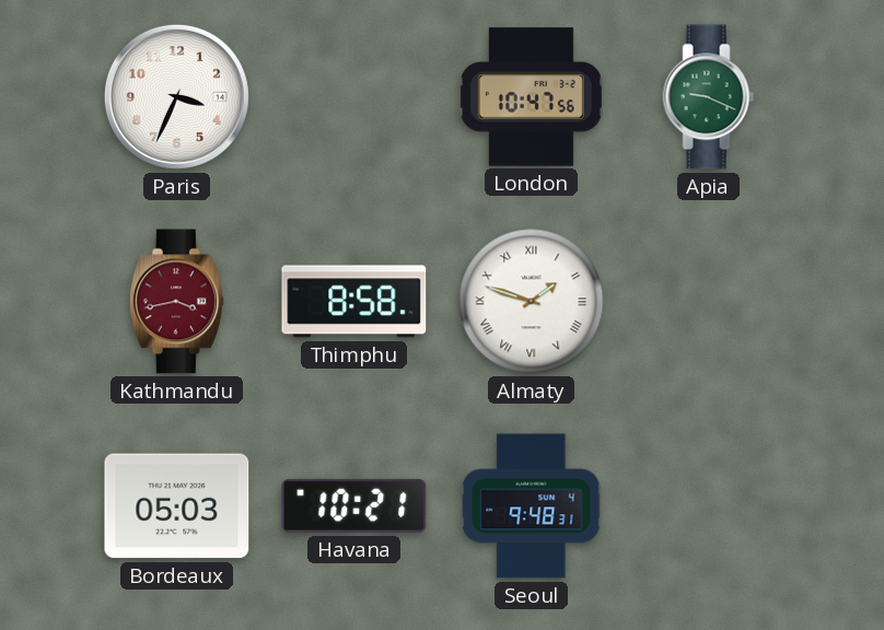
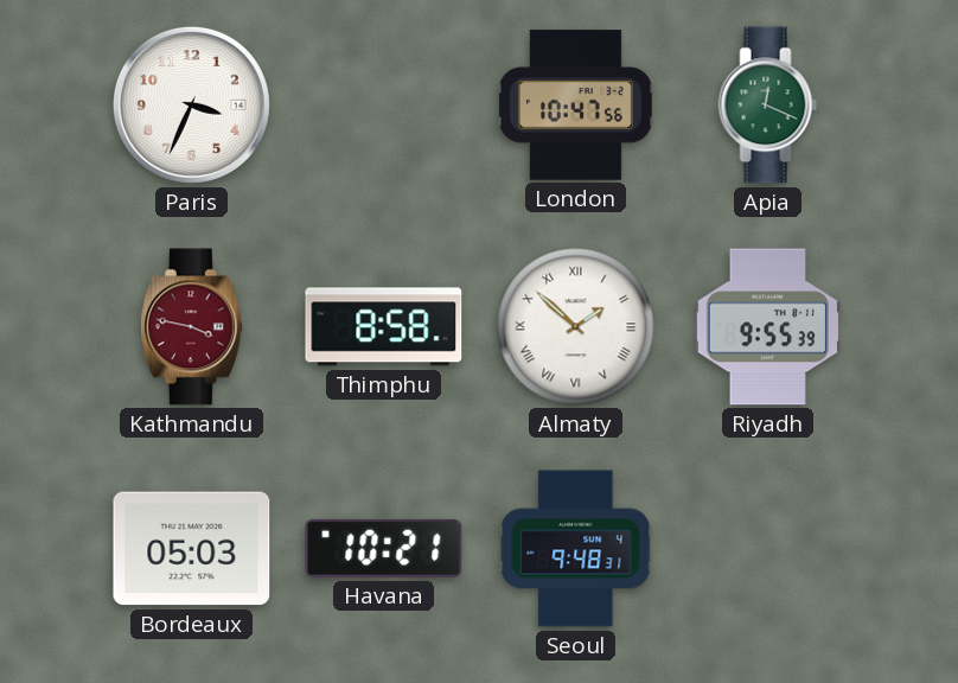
Apia: 9:19 -> 12:19 (768, 106)
Kathmandu: 3:43 -> 3:47 (191, 327)
Almaty: 1:48 -> 1:52 (576, 327)
Riyadh: none -> 9:55 (768, 327)
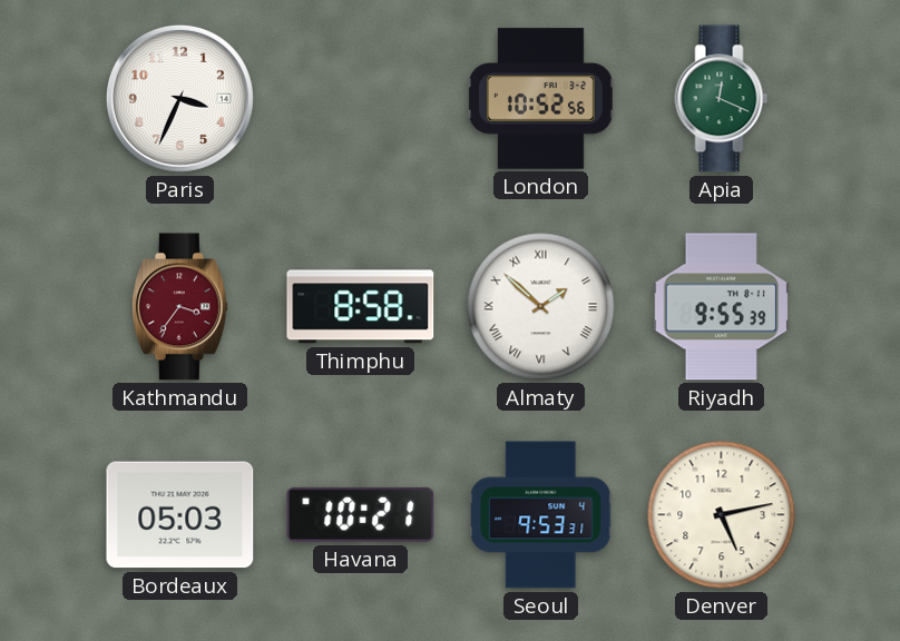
London: 10:47 -> 10:52 (540, 99)
Kathmandu: 3:47 -> 3:36 (179, 307)
Seoul: 9:48 -> 9:53 (541, 515)
Denver: none -> 5:13 (722, 515)
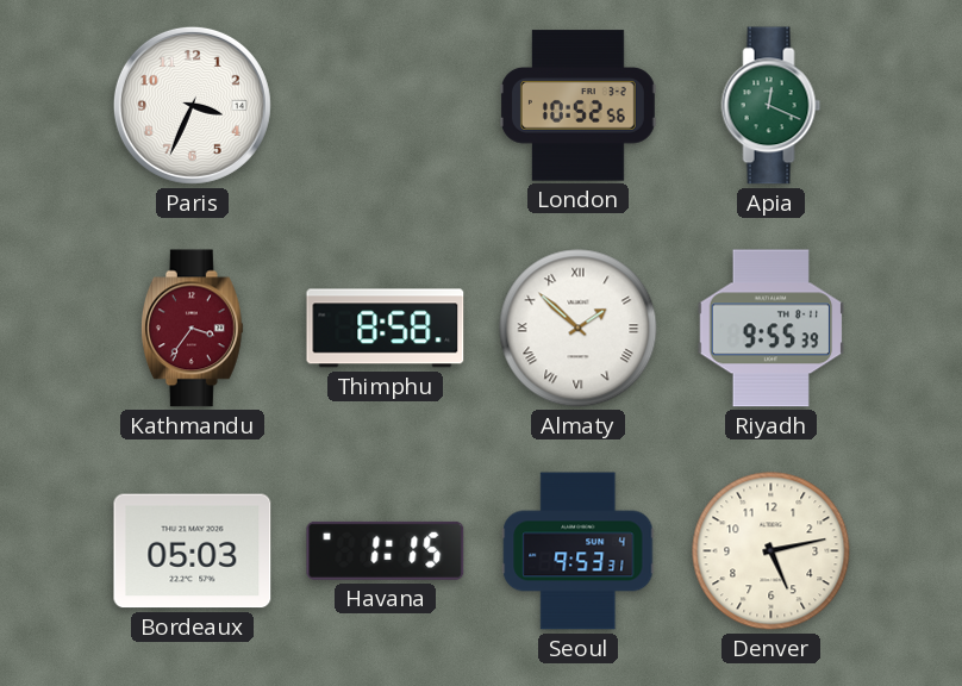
Havana: 10:21 -> 1:15 (386, 550)
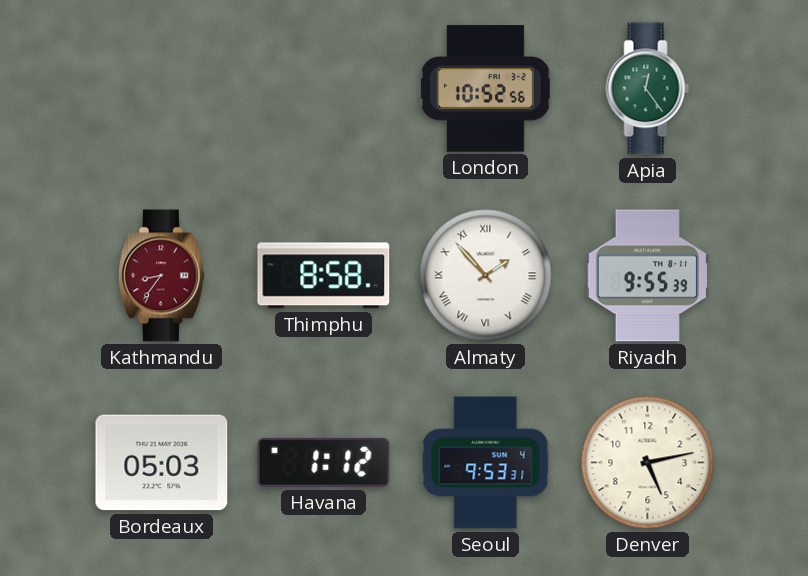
Paris: 3:34 -> none (192, 105)
Apia: 12:19 -> 12:24 (648, 89)
Kathmandu: 3:36 -> 8:36 (161, 276)
Almaty: 1:52 -> 1:53 (486, 276)
Havana: 1:15 -> 1:12 (324, 462)
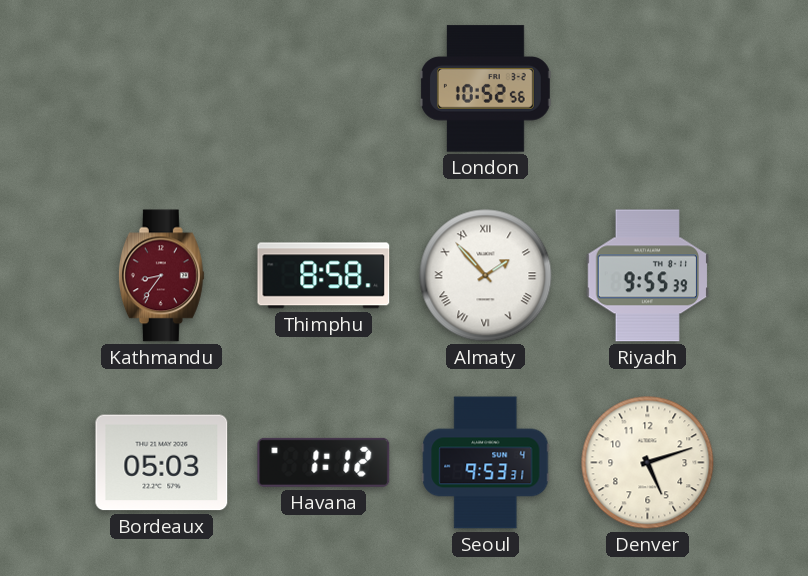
Apia: 12:24 -> none (648, 89)
Denver: 5:13 -> 5:12 (648, 463)
